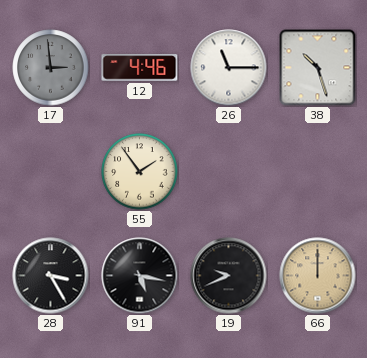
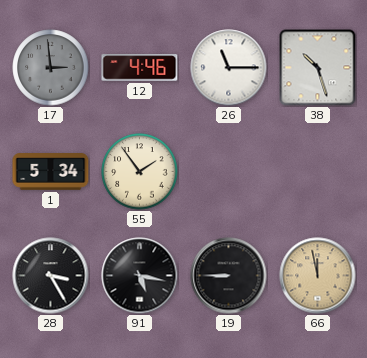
1: none -> 5:34 (51, 172)
19: 9:41 -> 8:45 (229, 276)
66: 12:00 -> 11:58 (318, 276)
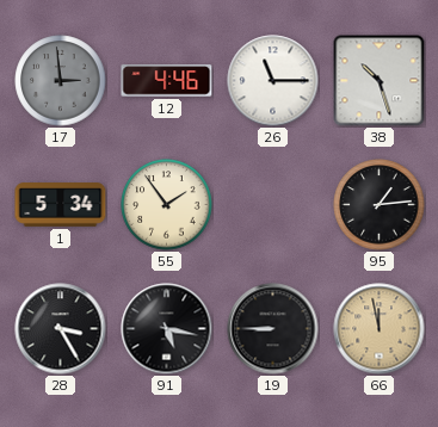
95: none -> 1:14 (380, 205)
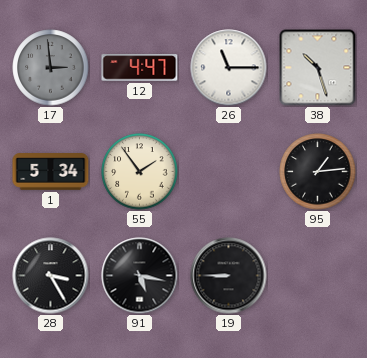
12: 4:46 -> 4:47 (140, 68)
66: 11:58 -> none (380, 329)
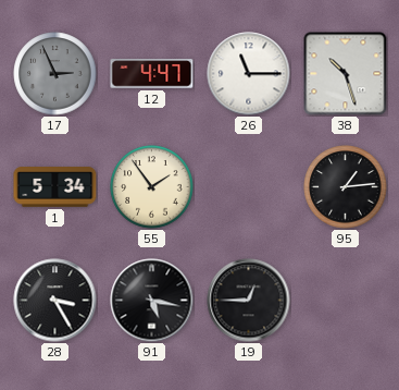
17: 2:59 -> 2:56 (55, 74)
19: 8:45 -> 12:45 (249, 301)
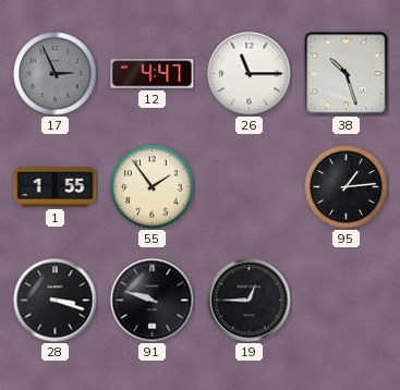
1: 5:34 -> 1:55 (56, 187)
28: 3:25 -> 3:18 (56, 301)
91: 5:17 -> 9:48 (153, 301)
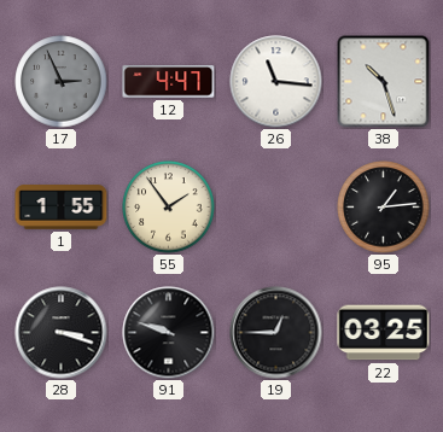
26: 11:15 -> 11:16 (276, 82)
22: none -> 03:25 (384, 333)
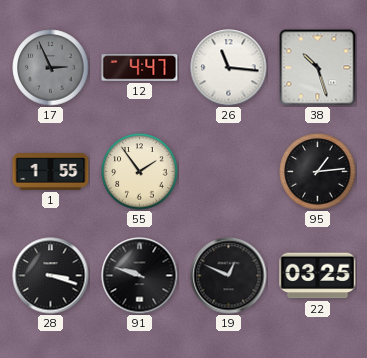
19: 12:45 -> 12:49 (229, 276)
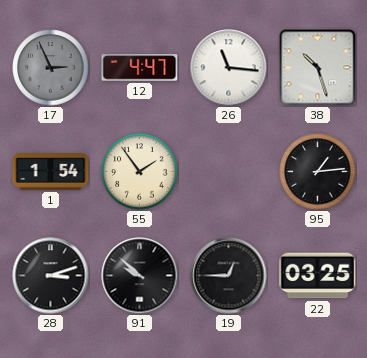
1: 1:55 -> 1:54 (51, 172)
28: 3:18 -> 3:12 (51, 276)
91: 9:48 -> 9:52 (140, 276)
19: 12:49 -> 12:45 (229, 276)
